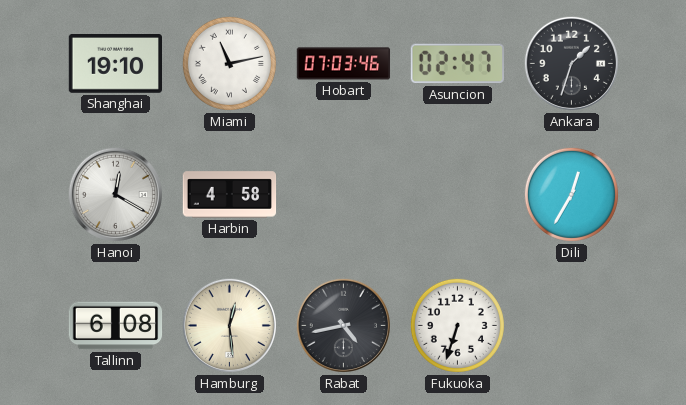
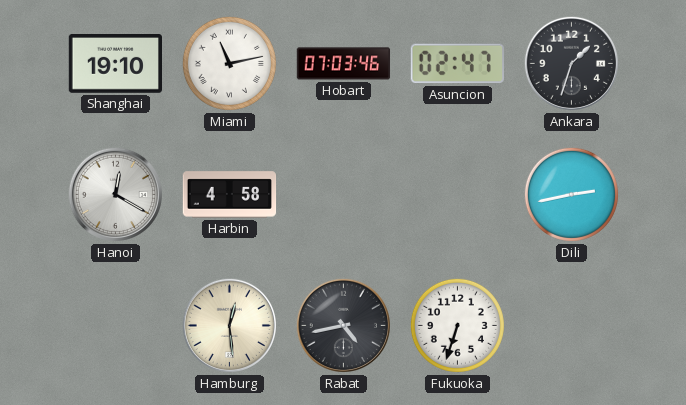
Dili: 12:35 -> 2:43 (571, 194)
Tallinn: 6:08 -> none (116, 326)
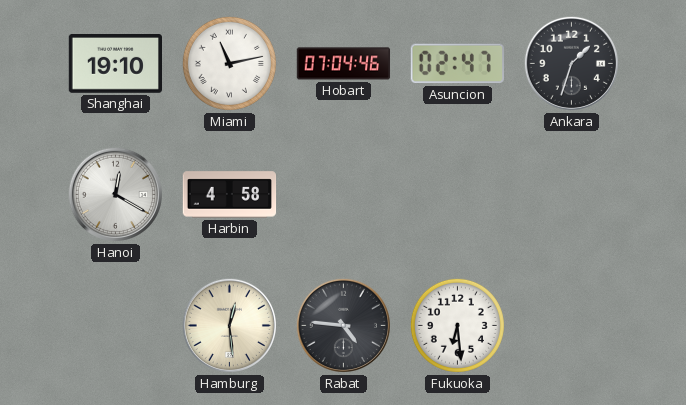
Hobart: 07:03 -> 07:04 (344, 64)
Dili: 2:43 -> none (571, 194)
Rabat: 4:43 -> 4:46 (343, 325)
Fukuoka: 6:33 -> 6:29 (457, 325)
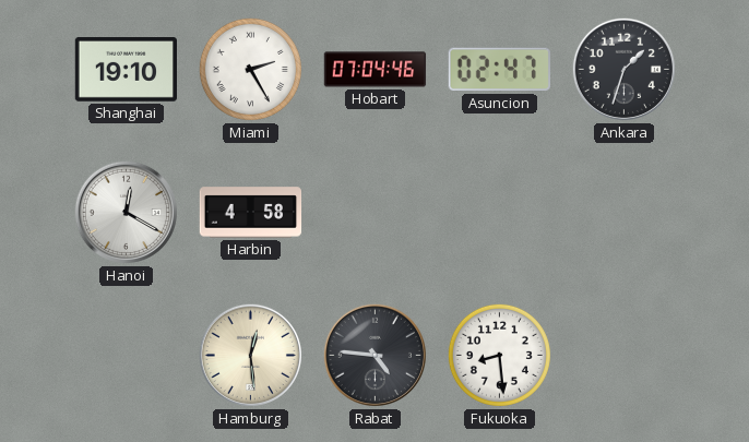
Miami: 11:13 -> 2:25 (250, 69)
Fukuoka: 6:29 -> 8:29 (499, 355)
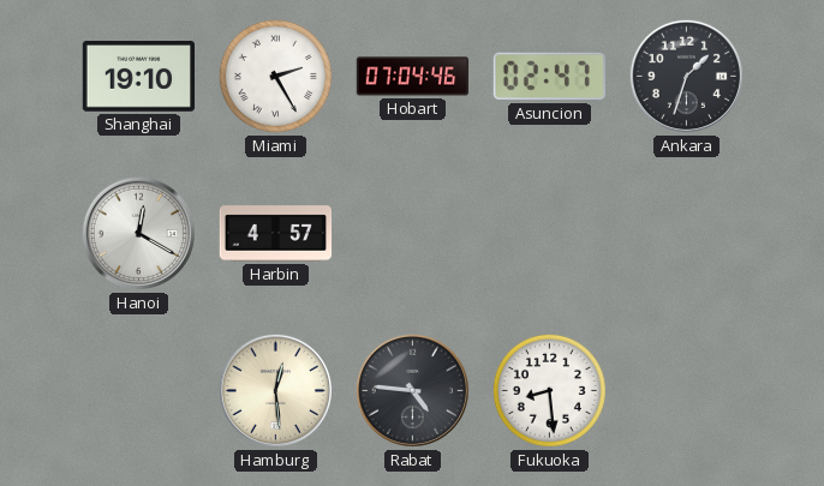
Harbin: 4:58 -> 4:57 (276, 234)
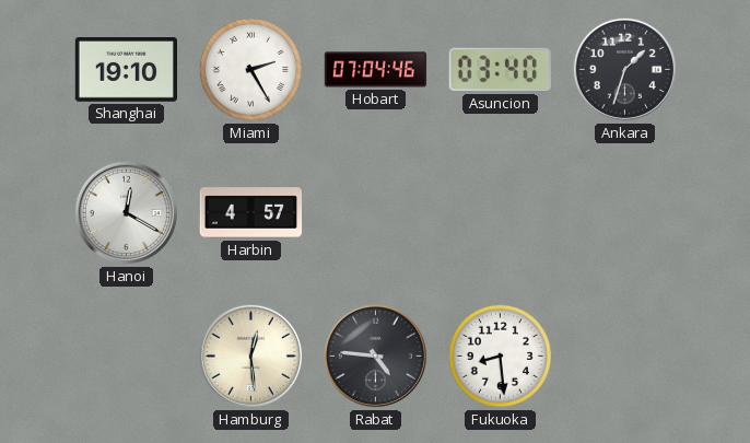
Asuncion: 02:47 -> 03:40 (500, 70)
